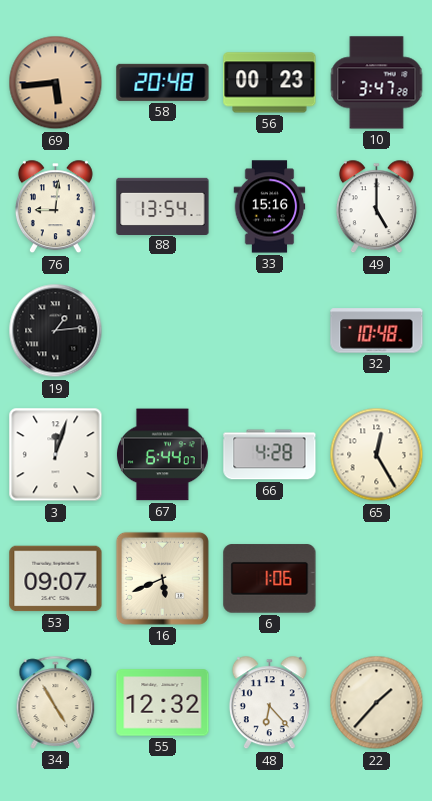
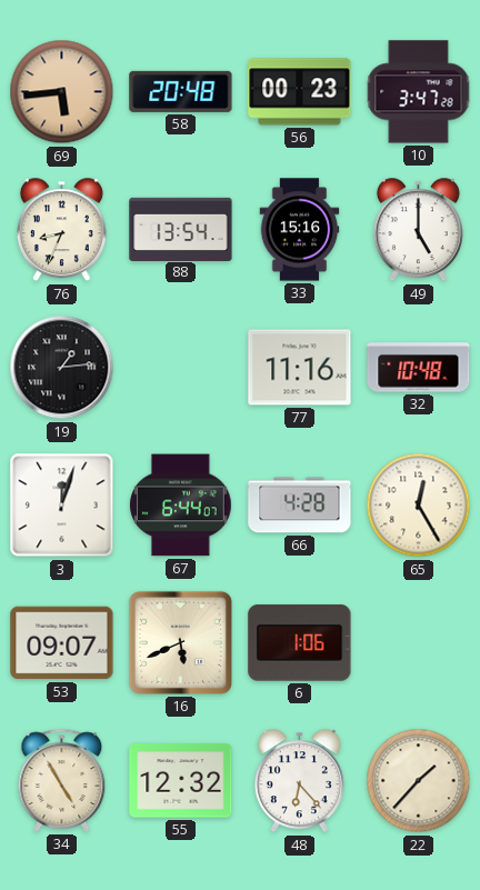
76: 9:01 -> 8:34 (61, 230)
77: none -> 11:16 (300, 368)
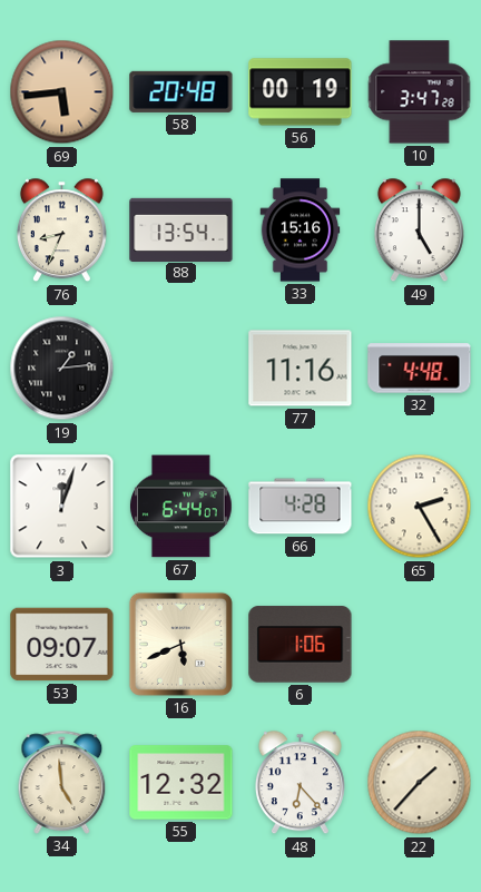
56: 00:23 -> 00:19 (301, 92)
32: 10:48 -> 4:48 (420, 369)
65: 12:25 -> 2:25 (420, 507)
34: 4:55 -> 4:59 (62, 782)
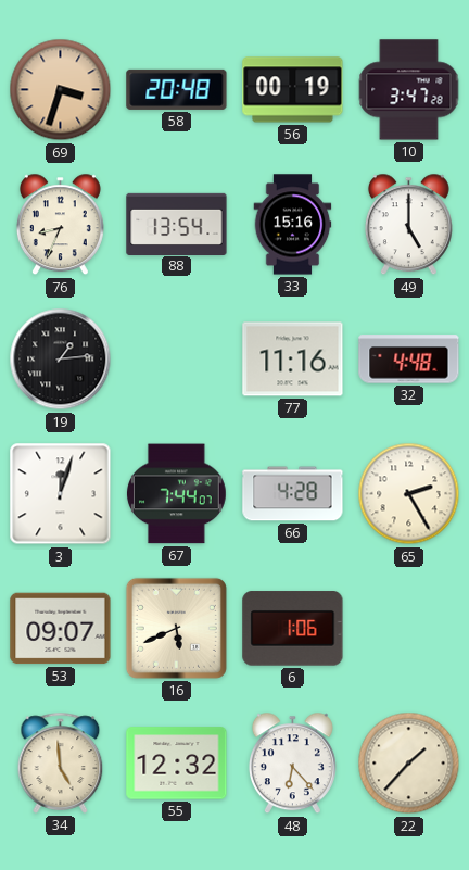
69: 5:44 -> 3:33 (61, 90)
67: 6:44 -> 7:44 (176, 494)
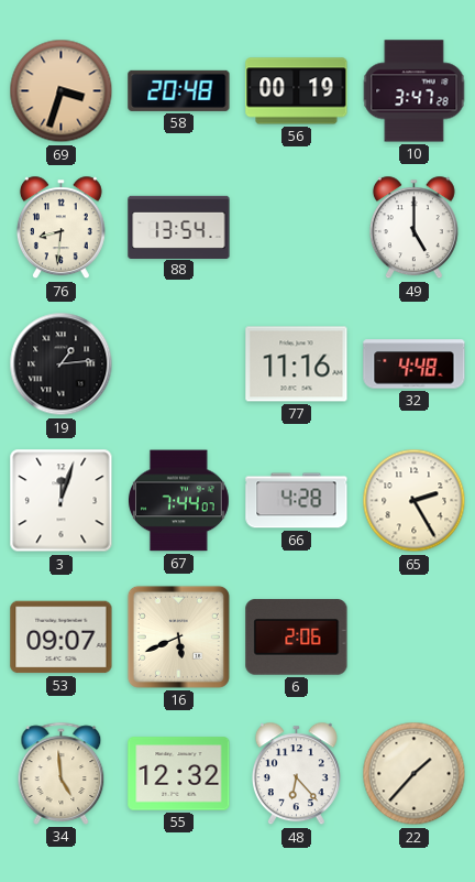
76: 8:34 -> 8:31 (60, 228)
33: 15:16 -> none (293, 225)
6: 1:06 -> 2:06 (297, 638)
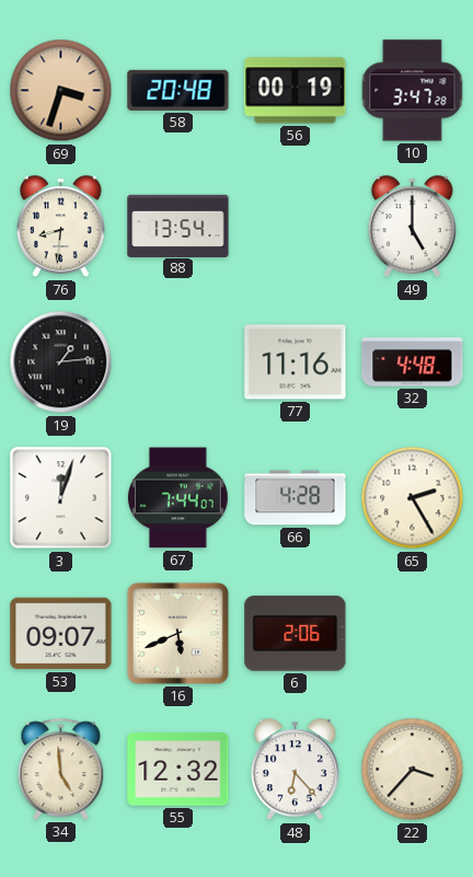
22: 1:37 -> 3:37 (413, 770)
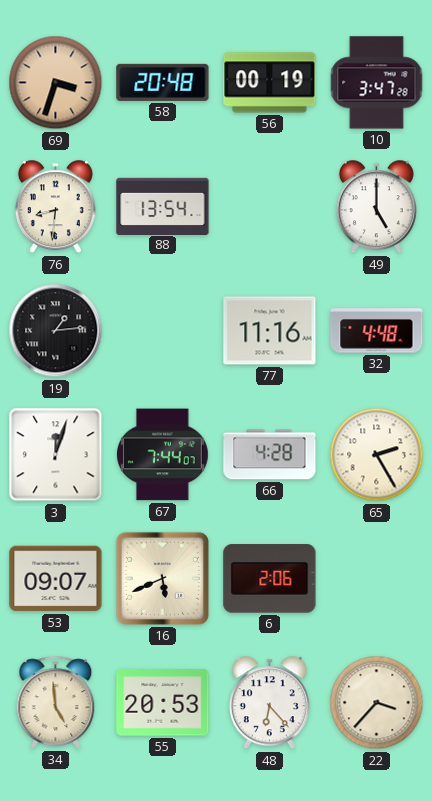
55: 12:32 -> 20:53 (163, 703)
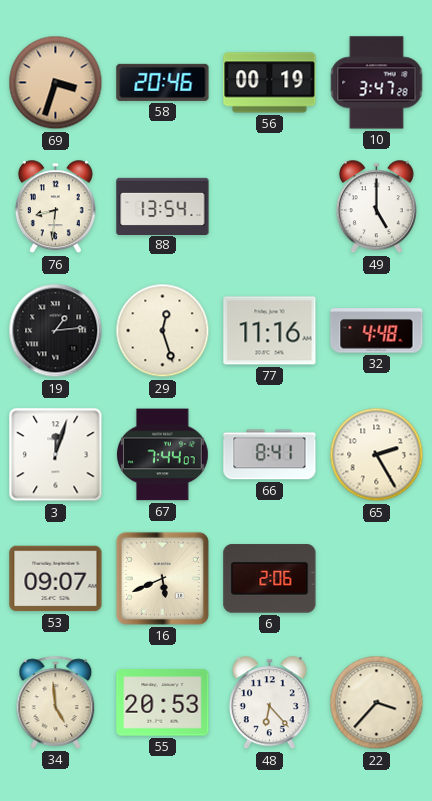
58: 20:48 -> 20:46 (163, 82)
29: none -> 12:27 (163, 331)
66: 4:28 -> 8:41 (270, 455)
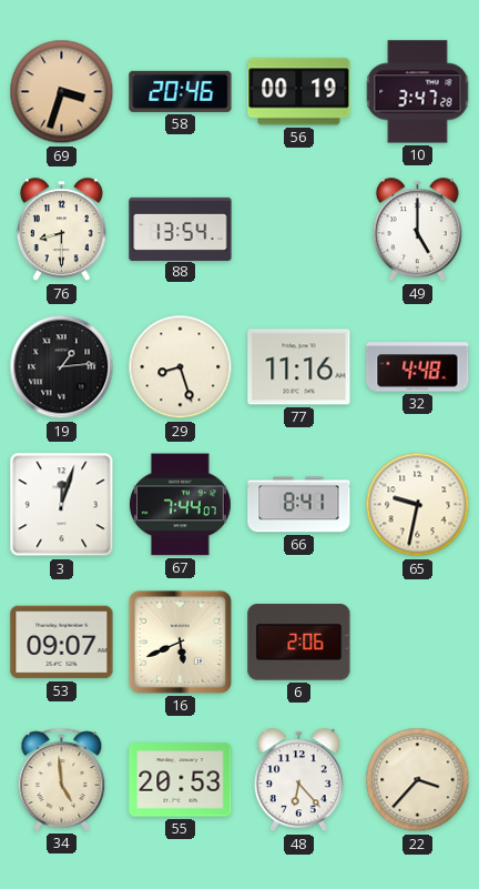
76: 8:31 -> 8:30 (61, 230)
29: 12:27 -> 8:27 (181, 367)
65: 2:25 -> 9:32 (418, 505)
